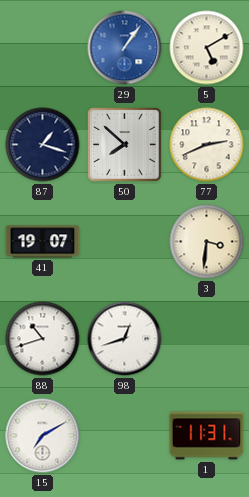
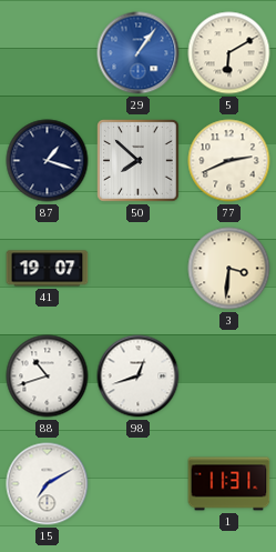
5: 5:10 -> 6:10 (229, 53)
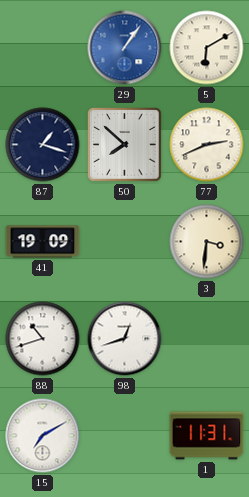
41: 19:07 -> 19:09 (43, 242)
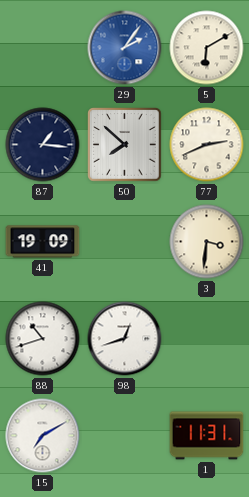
29: 1:06 -> 2:06 (125, 48)
87: 1:18 -> 1:16 (43, 145)
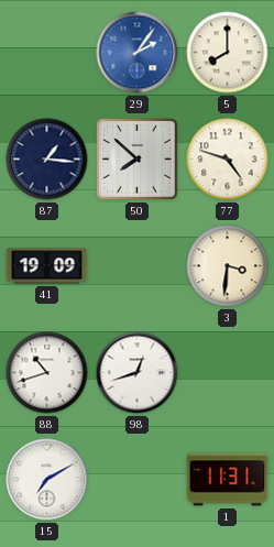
5: 6:10 -> 8:00 (228, 53)
77: 2:41 -> 4:48 (228, 160)
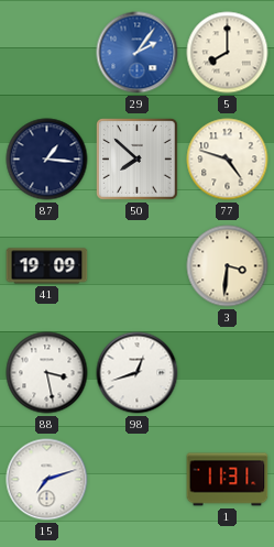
88: 10:42 -> 3:28 (47, 373)
15: 7:10 -> 7:12 (47, 480)
